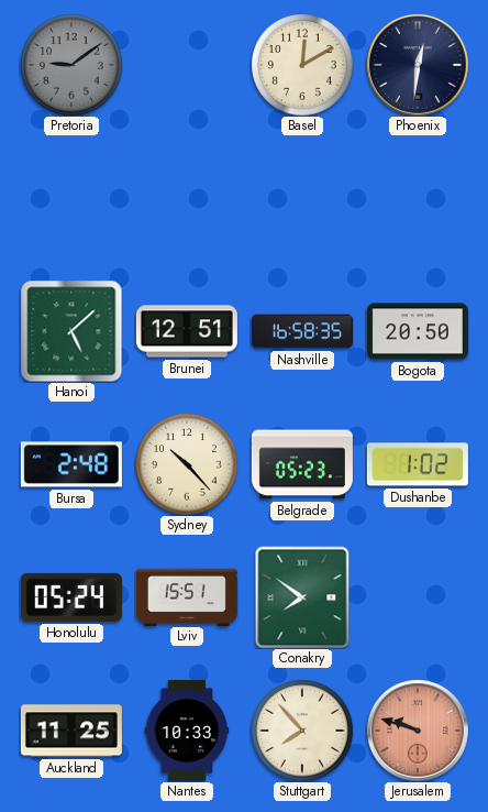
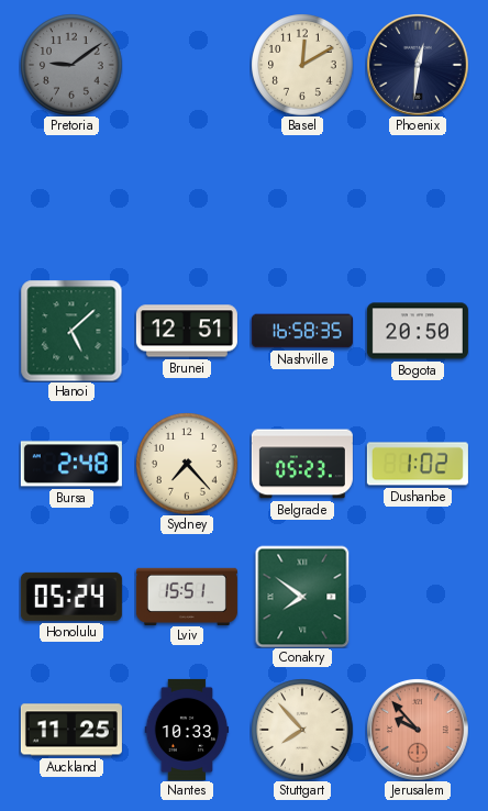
Sydney: 10:23 -> 7:23 (187, 464)
Jerusalem: 9:48 -> 9:53 (418, 730)
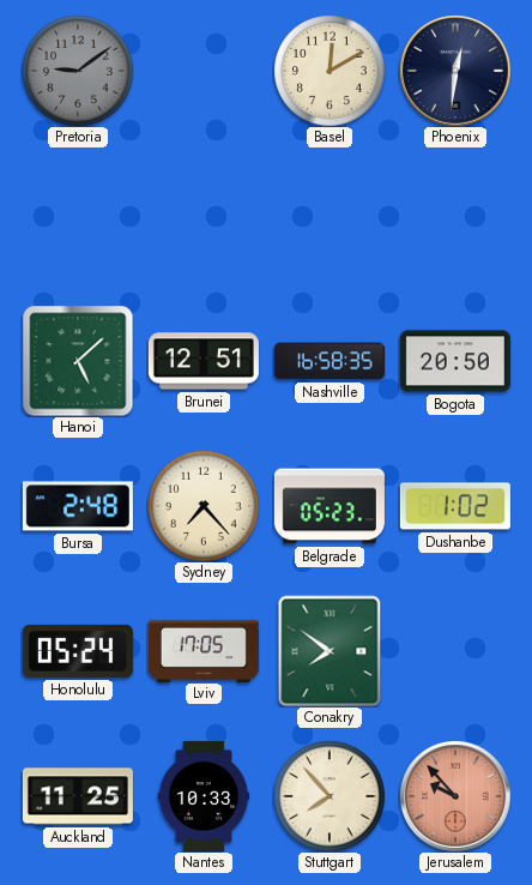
Lviv: 15:51 -> 17:05 (204, 650)
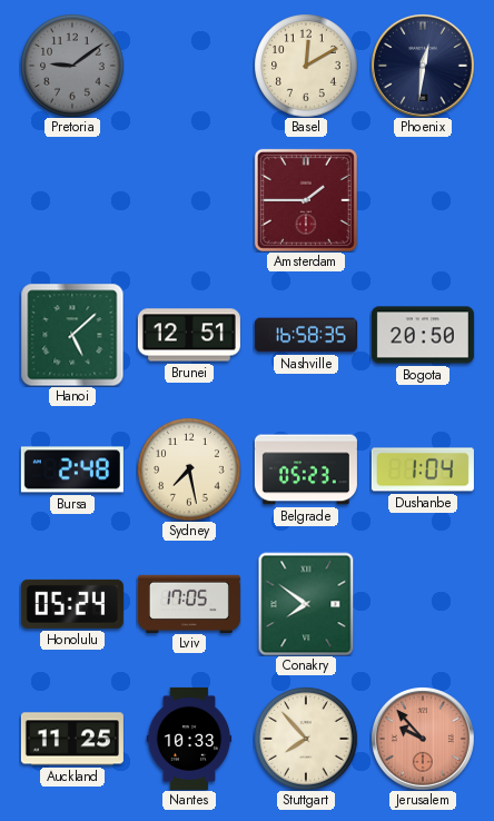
Amsterdam: none -> 1:45 (306, 200)
Sydney: 7:23 -> 7:28 (189, 469)
Dushanbe: 1:02 -> 1:04 (423, 469)
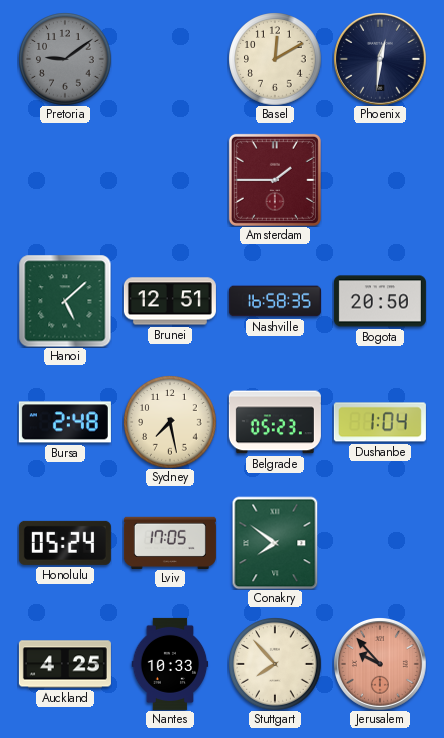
Auckland: 11:25 -> 4:25 (65, 664)
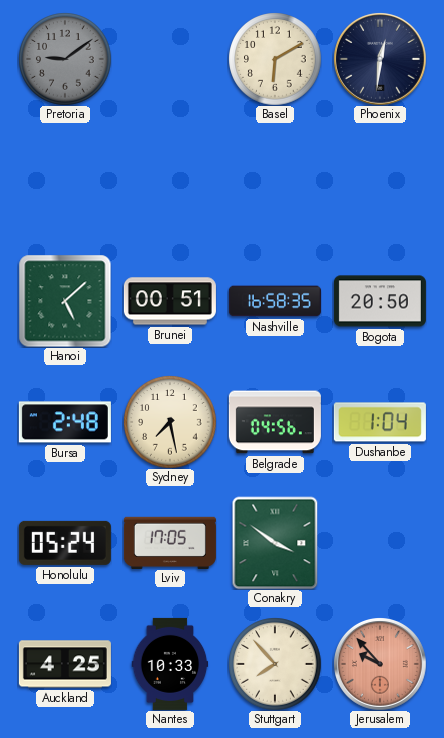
Basel: 12:10 -> 6:10 (275, 59)
Amsterdam: 1:45 -> none (275, 180)
Brunei: 12:51 -> 00:51 (170, 301)
Belgrade: 05:23 -> 04:56 (275, 422)
Conakry: 7:51 -> 3:51 (275, 543)
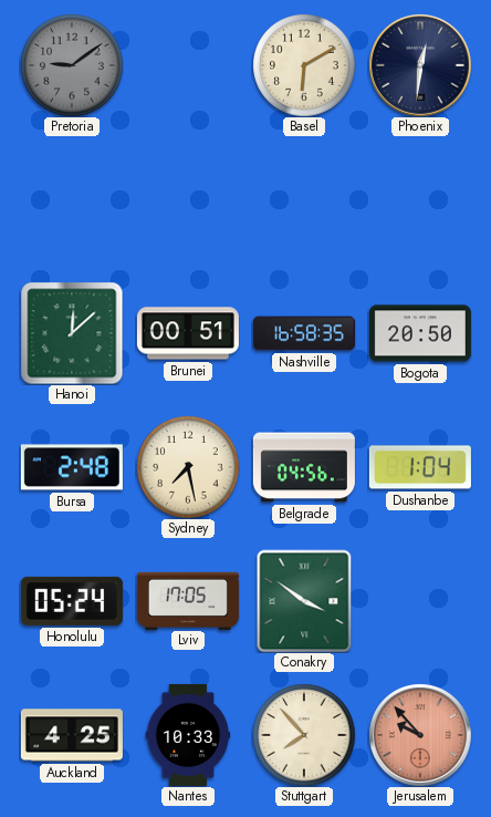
Hanoi: 5:08 -> 12:08 (72, 333)
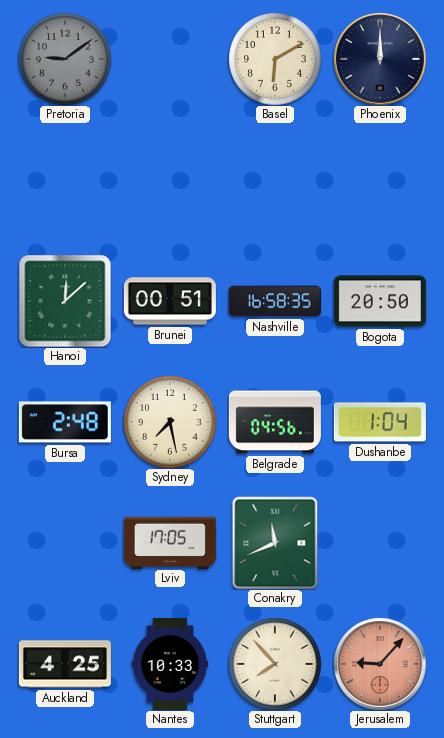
Phoenix: 12:31 -> 12:00 (380, 59)
Honolulu: 05:24 -> none (72, 601)
Conakry: 3:51 -> 11:41 (275, 543)
Jerusalem: 9:53 -> 9:07 (380, 664)
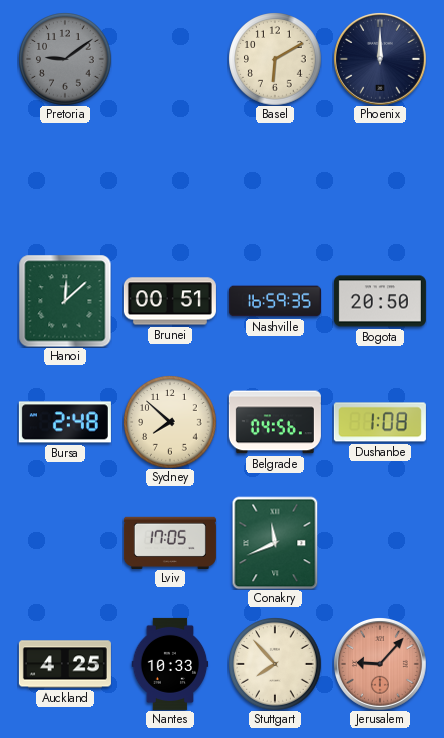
Nashville: 16:58 -> 16:59 (275, 301)
Sydney: 7:28 -> 7:52 (170, 422)
Dushanbe: 1:04 -> 1:08 (380, 422)
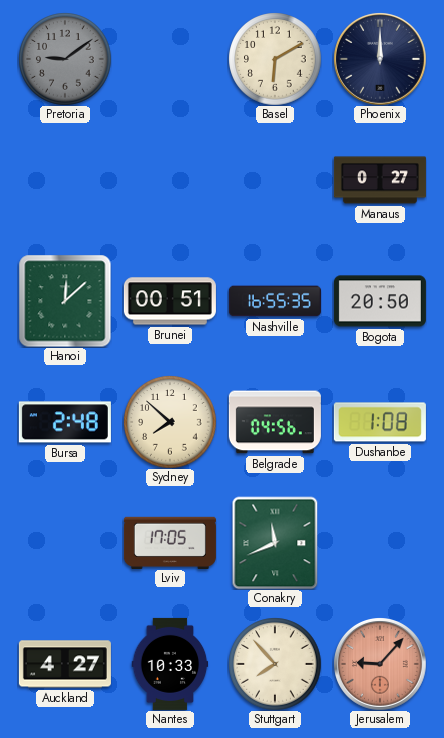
Manaus: none -> 0:27 (380, 180)
Nashville: 16:59 -> 16:55 (275, 301)
Auckland: 4:25 -> 4:27 (65, 664)
